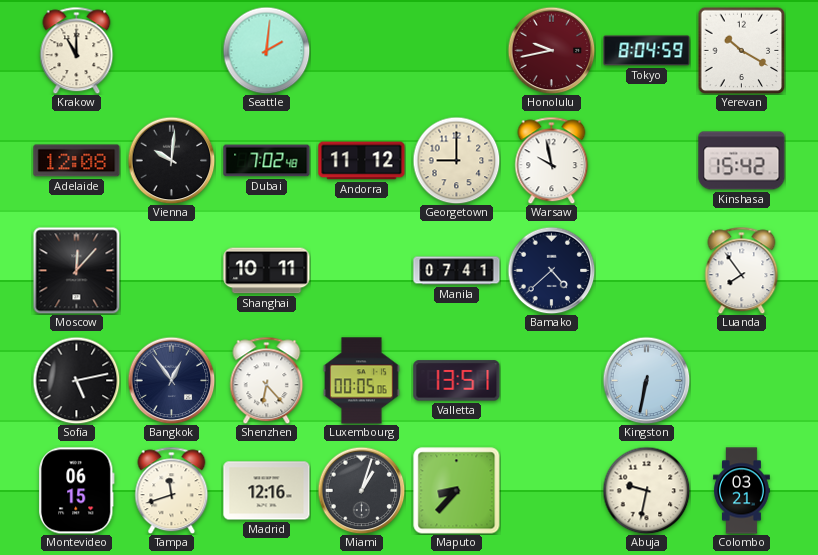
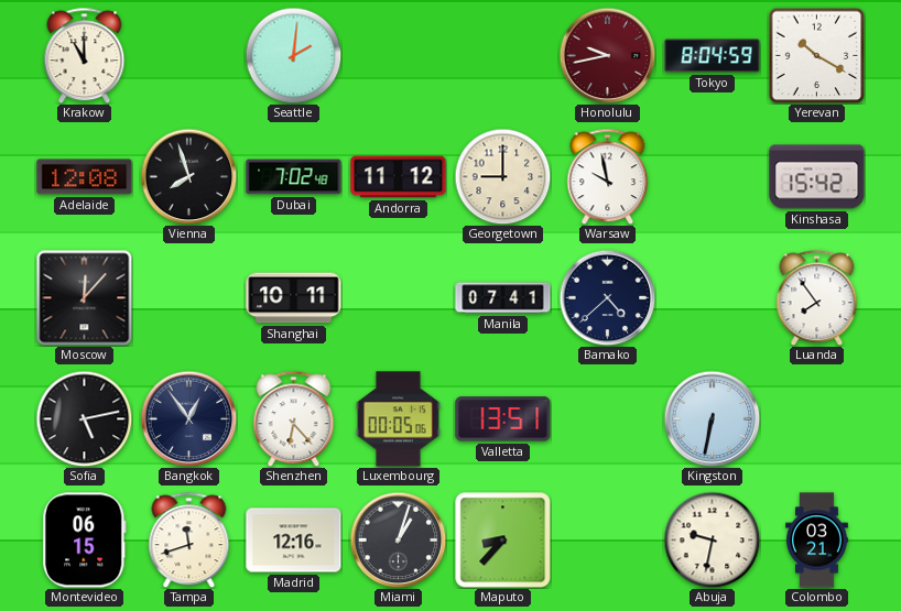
Vienna: 10:01 -> 7:57 (188, 176)
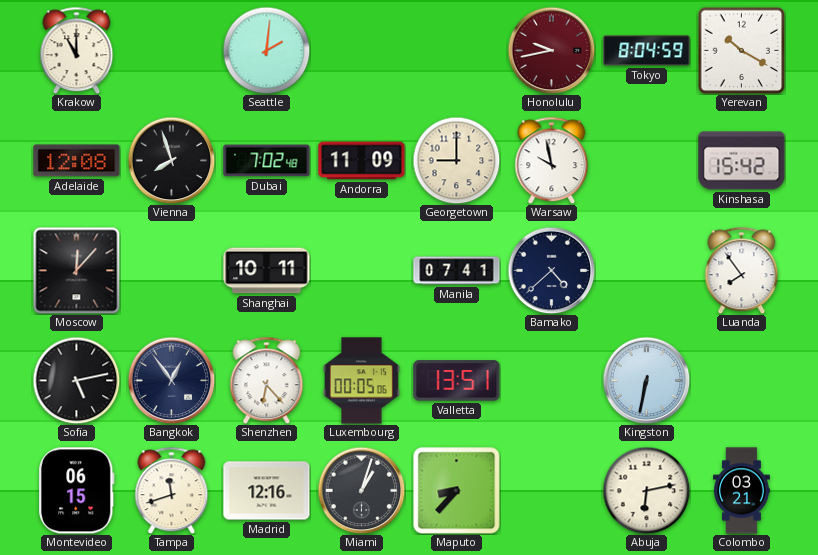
Andorra: 11:12 -> 11:09 (362, 161)
Abuja: 9:32 -> 6:13 (646, 490)
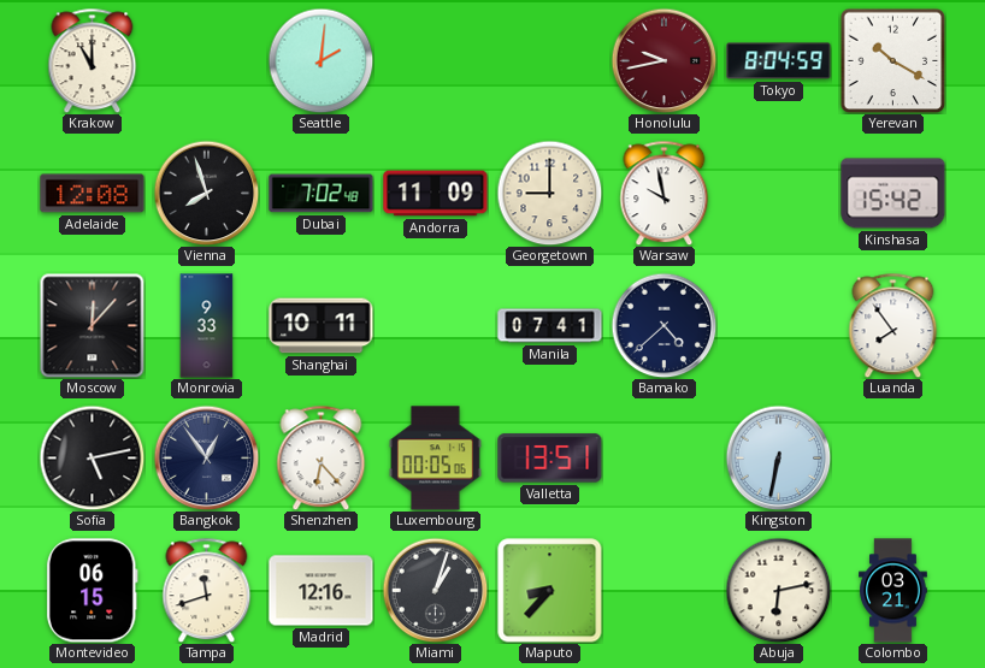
Monrovia: none -> 9:33 (207, 326)
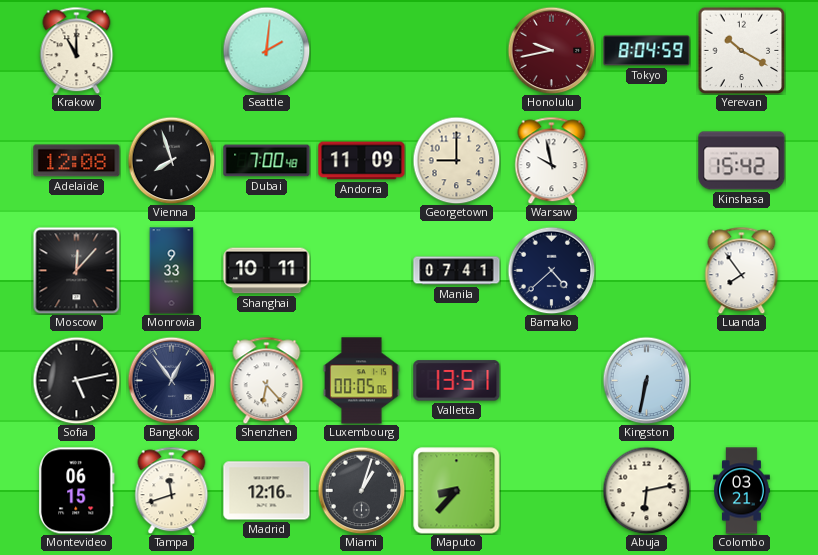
Dubai: 7:02 -> 7:00 (267, 161)
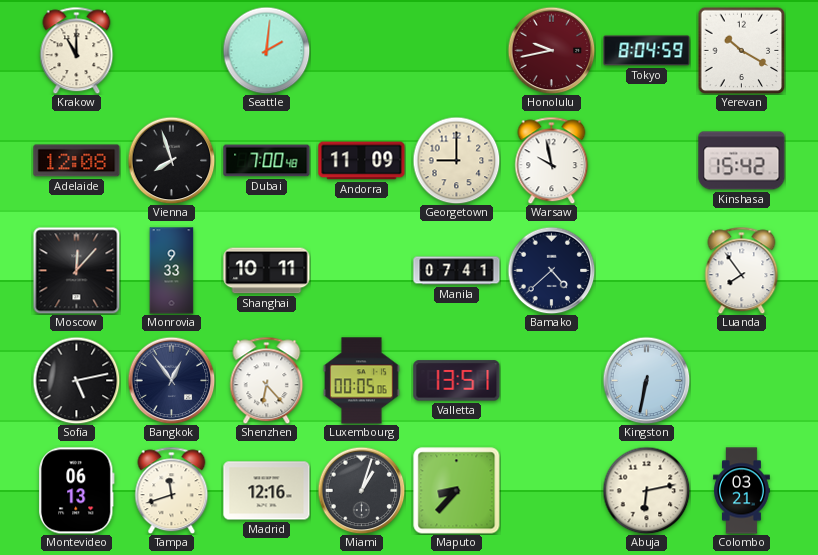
Montevideo: 06:15 -> 06:13 (76, 491)
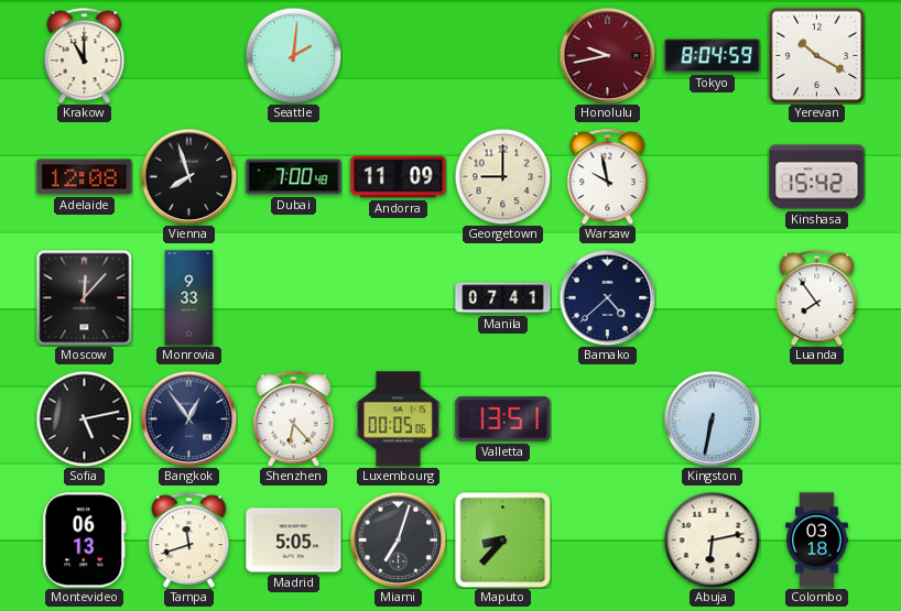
Shanghai: 10:11 -> none (267, 271)
Madrid: 12:16 -> 5:05 (294, 541)
Miami: 1:03 -> 7:03 (398, 539)
Colombo: 03:21 -> 03:18 (817, 541)
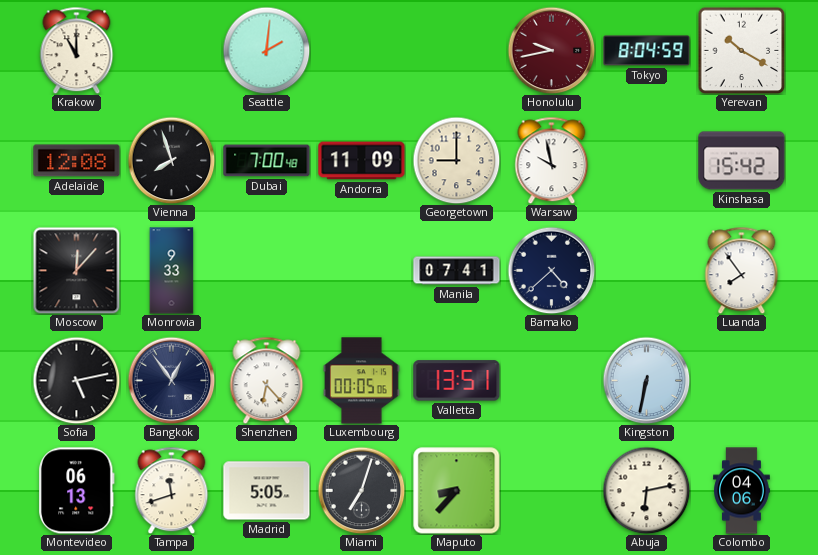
Colombo: 03:18 -> 04:06 (742, 491)
